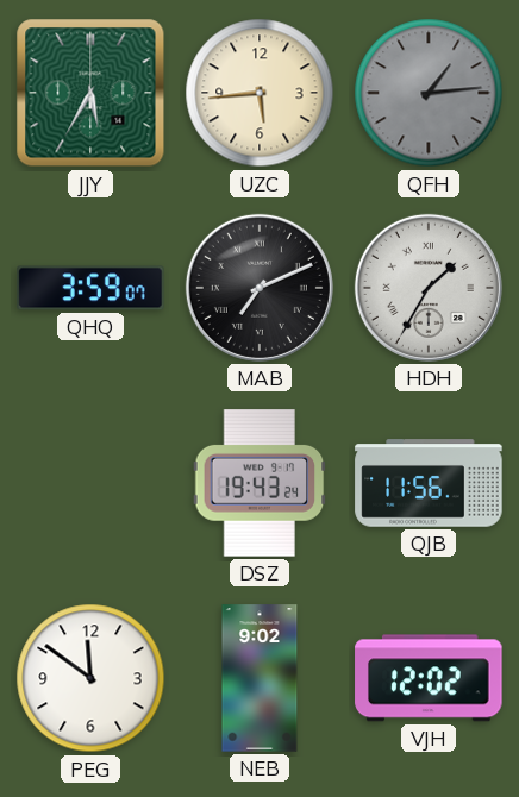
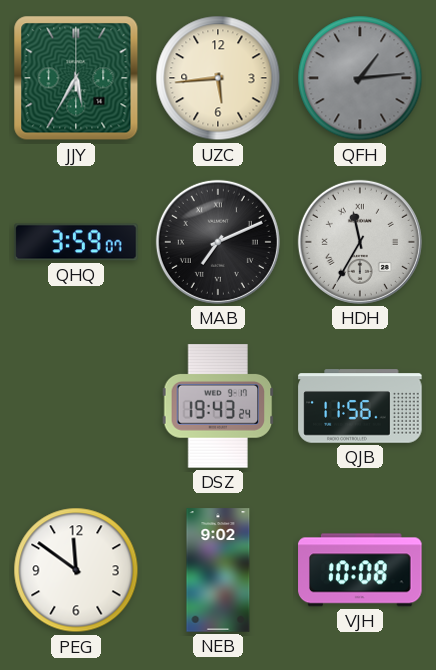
HDH: 1:35 -> 11:35 (360, 242)
VJH: 12:02 -> 10:08 (360, 570)
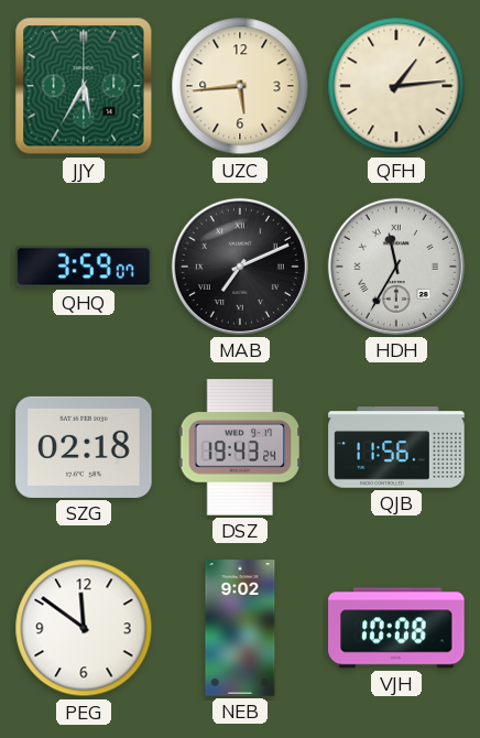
QFH dial: grey -> cream (396, 86)
SZG: none -> 02:18 (84, 447)
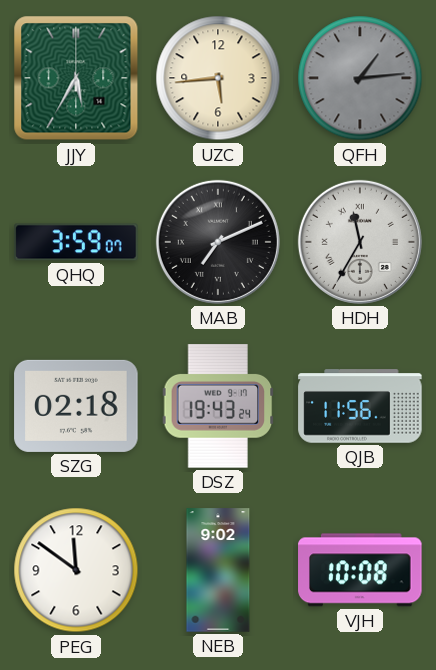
QFH dial: cream -> grey (360, 78)
